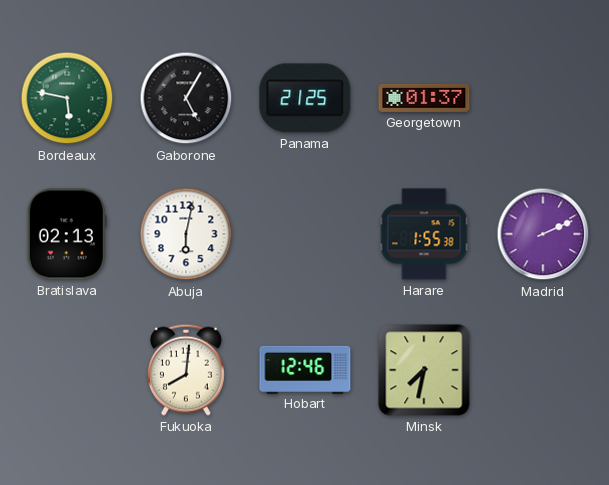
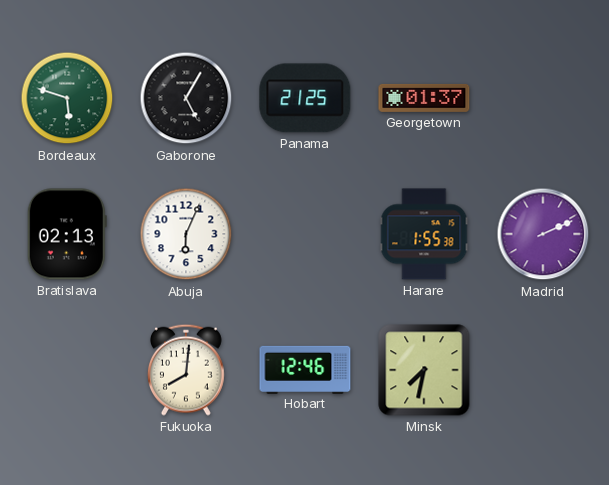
Bordeaux: 5:47 -> 5:48 (67, 98)
Abuja: 6:02 -> 6:04 (186, 234)
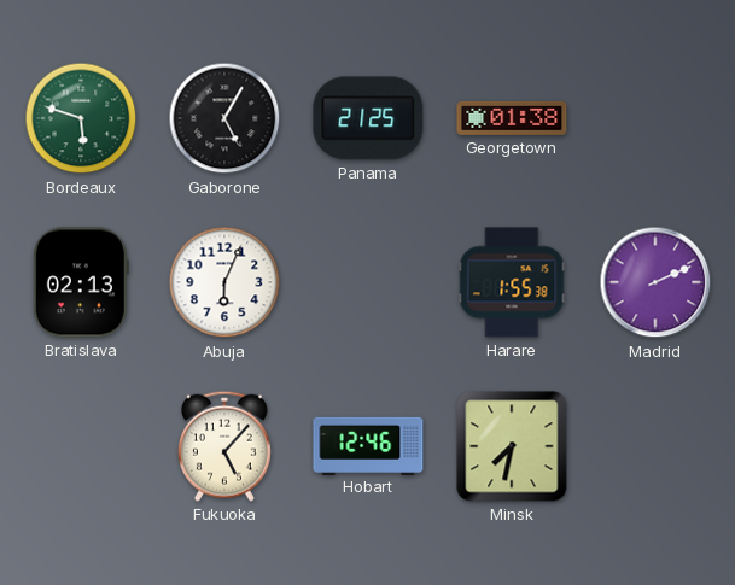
Georgetown: 01:37 -> 01:38 (512, 118)
Fukuoka: 8:01 -> 5:07 (224, 446)
